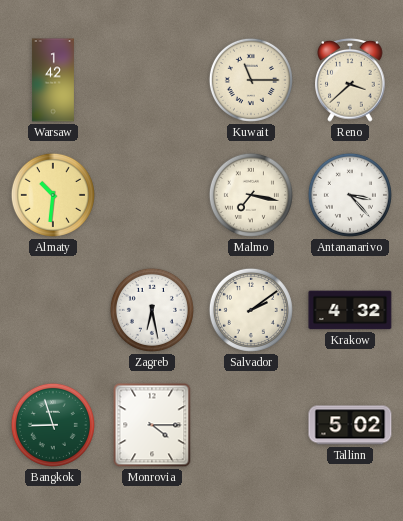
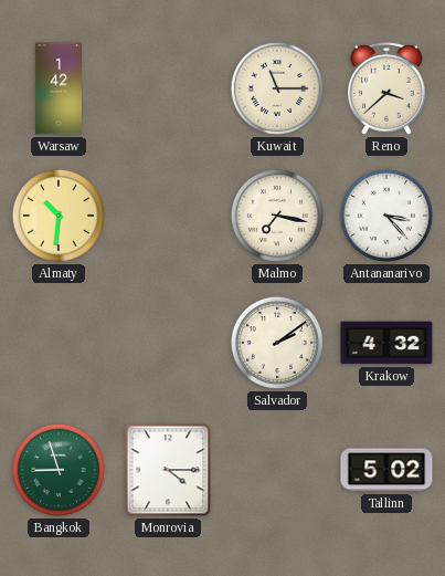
Zagreb: 6:28 -> none (152, 310)
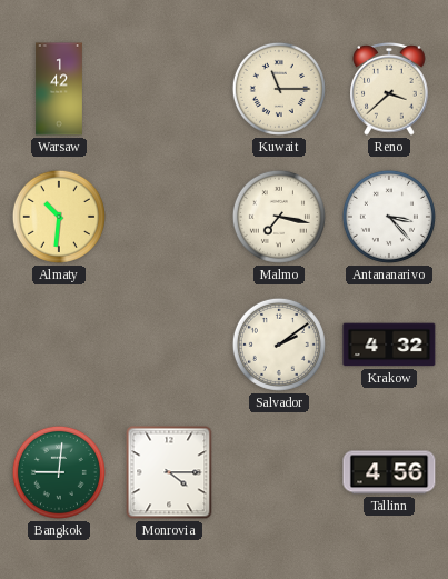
Bangkok: 8:57 -> 9:01 (59, 472)
Tallinn: 5:02 -> 4:56 (389, 472)
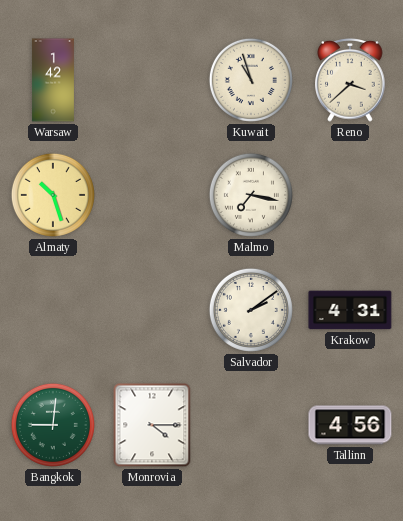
Kuwait: 11:15 -> 10:57 (251, 80)
Almaty: 10:31 -> 10:27 (53, 195)
Antananarivo: 3:23 -> none (389, 217)
Krakow: 4:32 -> 4:31 (350, 310)
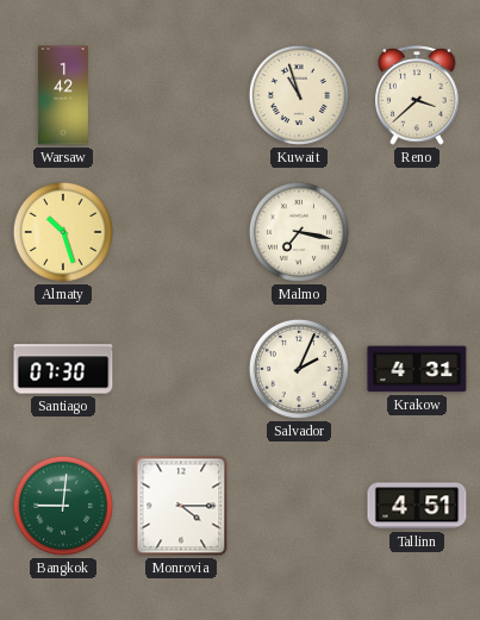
Santiago: none -> 07:30 (63, 369)
Salvador: 2:09 -> 2:04 (299, 369)
Tallinn: 4:56 -> 4:51 (417, 506)
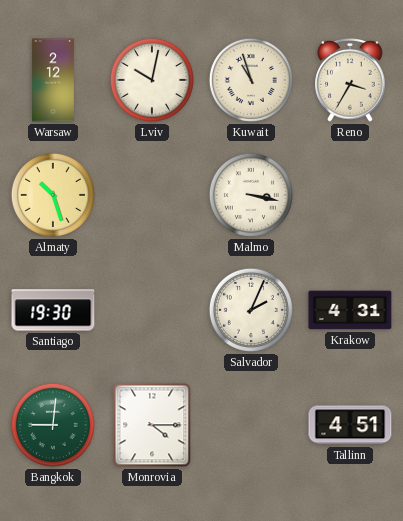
Warsaw: 1:42 -> 2:12 (53, 80)
Lviv: none -> 10:02 (152, 80)
Reno: 3:38 -> 3:35 (350, 81)
Malmo: 7:17 -> 3:17 (251, 195)
Santiago: 07:30 -> 19:30 (53, 310)
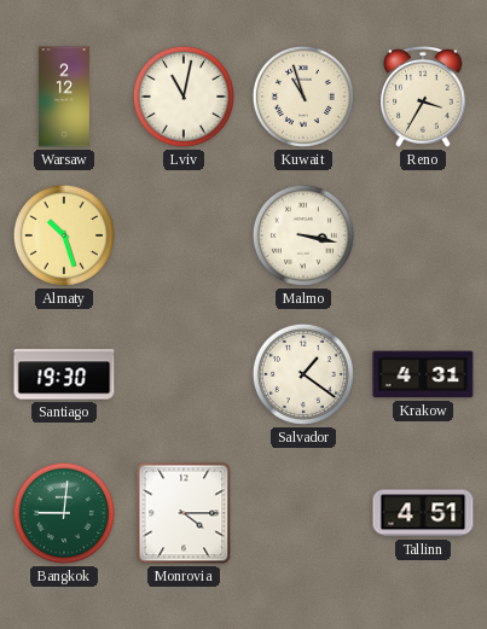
Lviv: 10:02 -> 11:02 (184, 97)
Salvador: 2:04 -> 1:21 (303, 374)
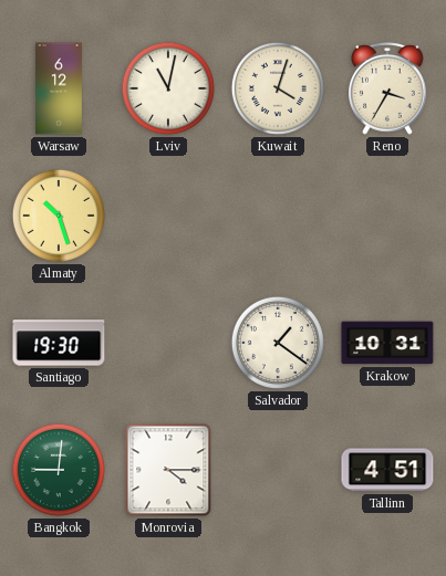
Warsaw: 2:12 -> 6:12 (59, 88)
Kuwait: 10:57 -> 4:03 (278, 88)
Malmo: 3:17 -> none (303, 235)
Krakow: 4:31 -> 10:31 (387, 343)
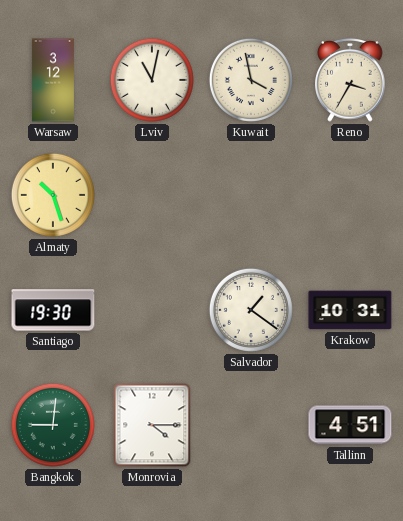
Warsaw: 6:12 -> 3:12 (53, 80)
Kuwait: 4:03 -> 3:58 (251, 80)
